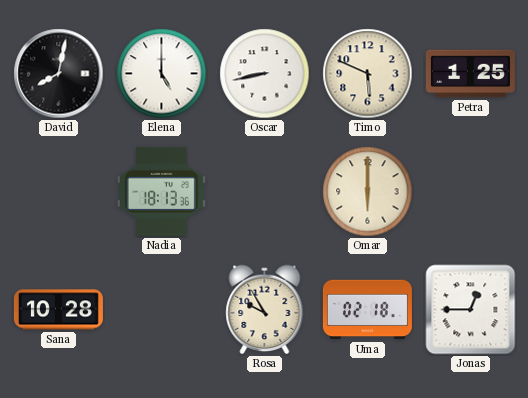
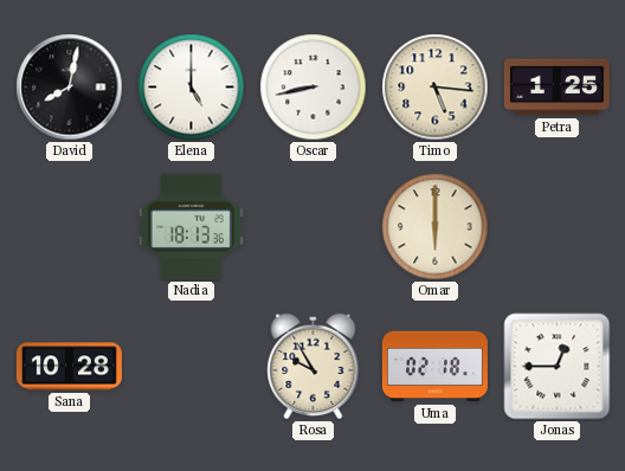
Timo: 5:49 -> 5:16 (436, 88)
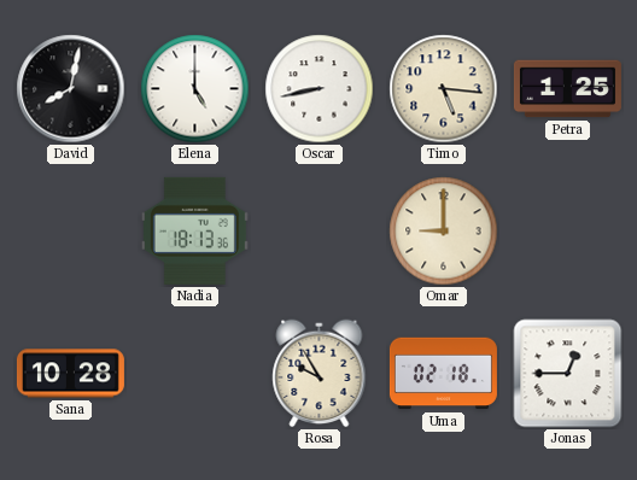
Omar: 6:00 -> 9:00 (444, 232)
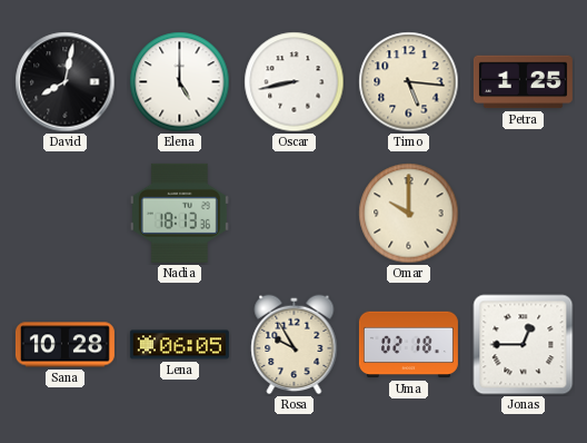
Omar: 9:00 -> 10:00 (409, 214)
Lena: none -> 06:05 (179, 345)
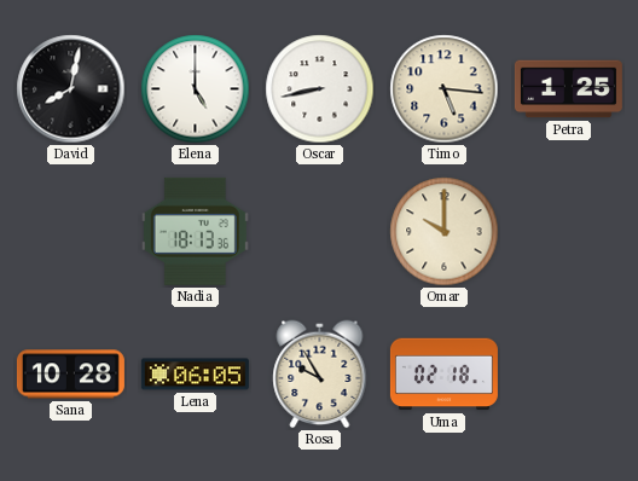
Jonas: 12:45 -> none (524, 345)
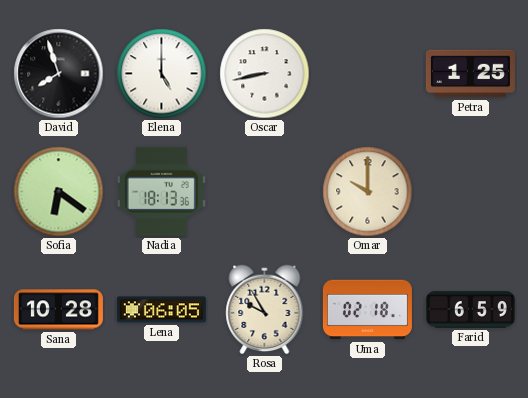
David: 8:02 -> 7:57 (59, 74)
Timo: 5:16 -> none (445, 89)
Sofia: none -> 6:21 (59, 192)
Farid: none -> 6:59 (470, 310)
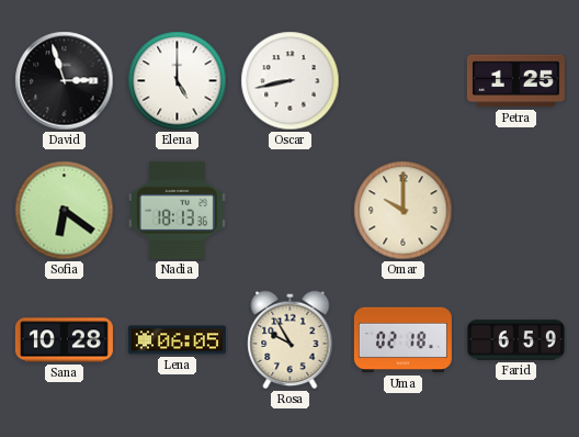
David: 7:57 -> 2:57 (65, 81)
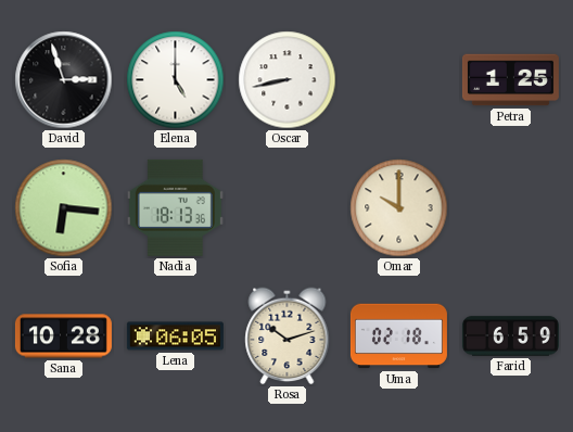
Sofia: 6:21 -> 6:16 (64, 208)
Rosa: 9:55 -> 10:12 (288, 336)
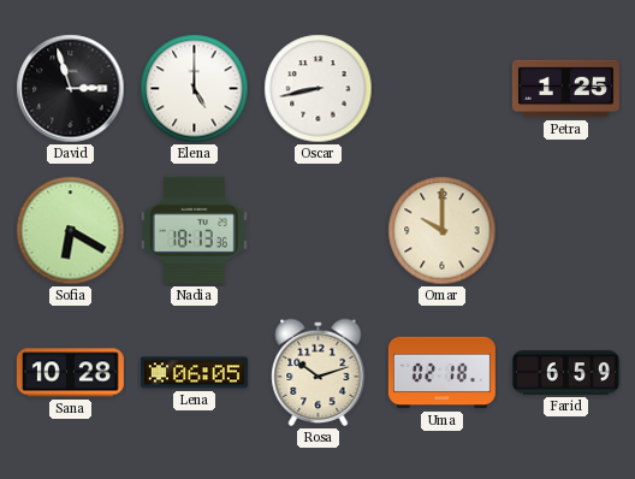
Sofia: 6:16 -> 6:20 (71, 231)
